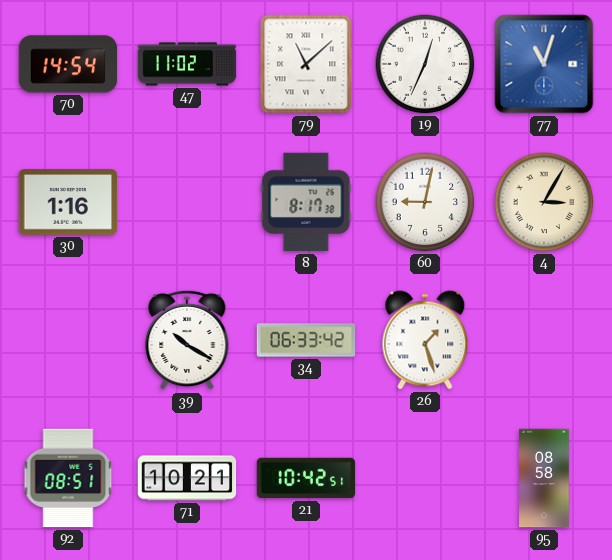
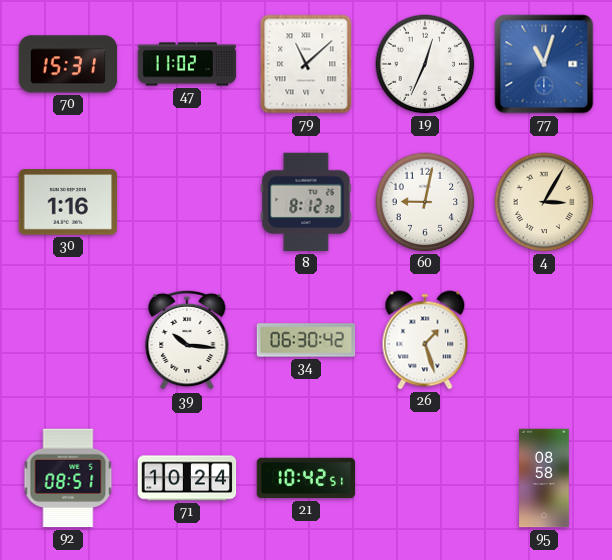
70: 14:54 -> 15:31 (68, 64)
8: 8:17 -> 8:12 (306, 202)
39: 10:20 -> 10:16 (187, 340)
34: 06:33 -> 06:30 (306, 340)
71: 10:21 -> 10:24 (187, 478)
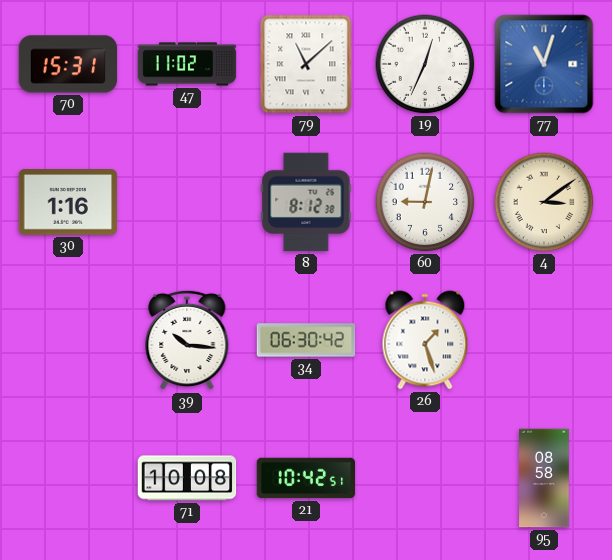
4: 3:05 -> 3:09 (544, 202)
92: 08:51 -> none (68, 478)
71: 10:24 -> 10:08 (187, 478)
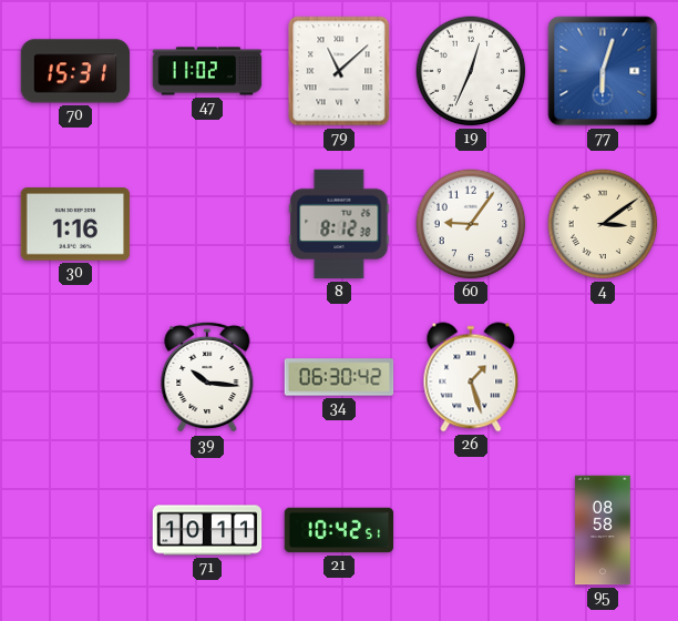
77: 11:03 -> 6:03 (603, 71)
60: 9:02 -> 9:06 (471, 224)
71: 10:08 -> 10:11 (207, 530)
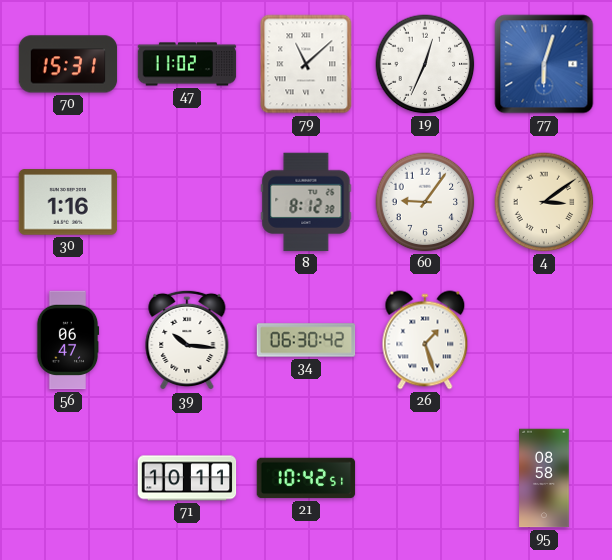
56: none -> 06:47 (68, 340)
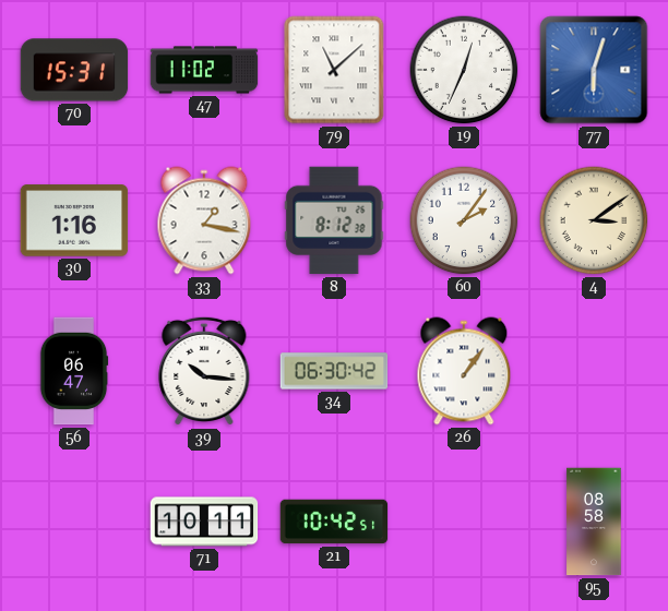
33: none -> 1:17 (204, 220)
60: 9:06 -> 2:06 (464, 220)
26: 1:27 -> 1:06 (464, 371)
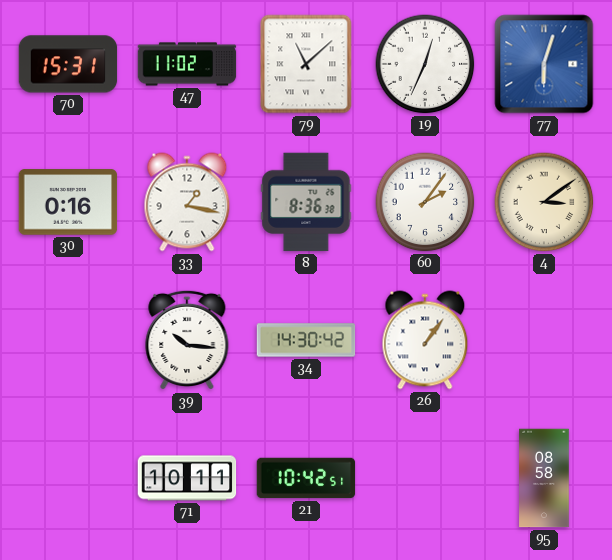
30: 1:16 -> 0:16 (68, 202)
8: 8:12 -> 8:36 (306, 202)
56: 06:47 -> none (74, 371)
34: 06:30 -> 14:30 (306, 340)
